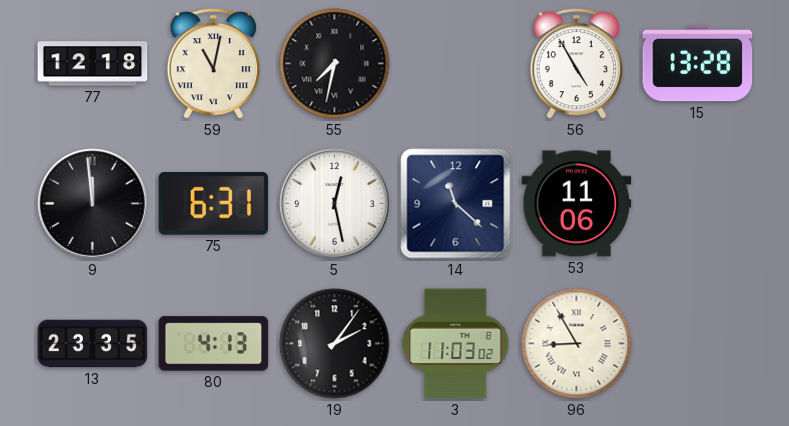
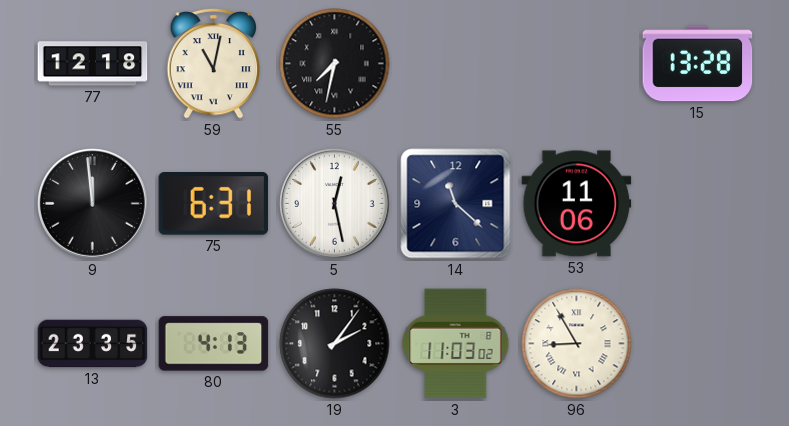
56: 4:55 -> none (576, 63)
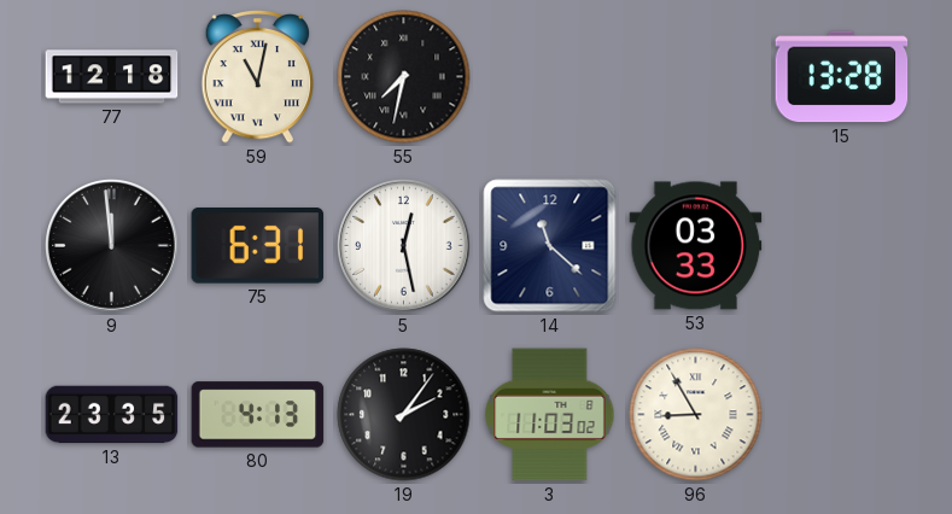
53: 11:06 -> 03:33 (696, 246)
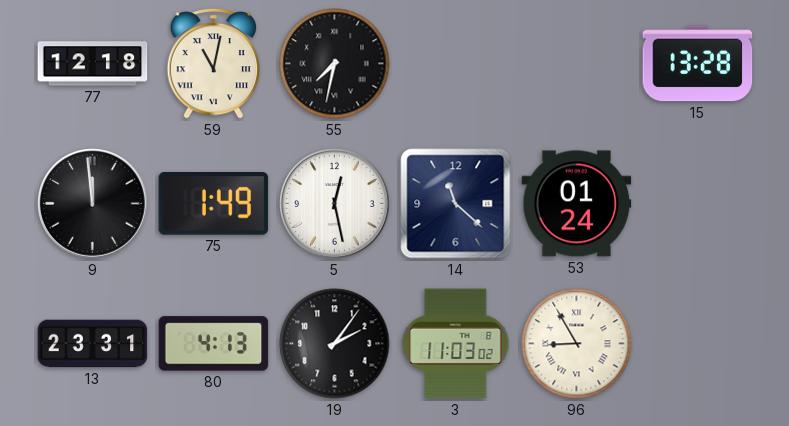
75: 6:31 -> 1:49 (214, 204)
53: 03:33 -> 01:24 (577, 204)
13: 23:35 -> 23:31 (93, 344)
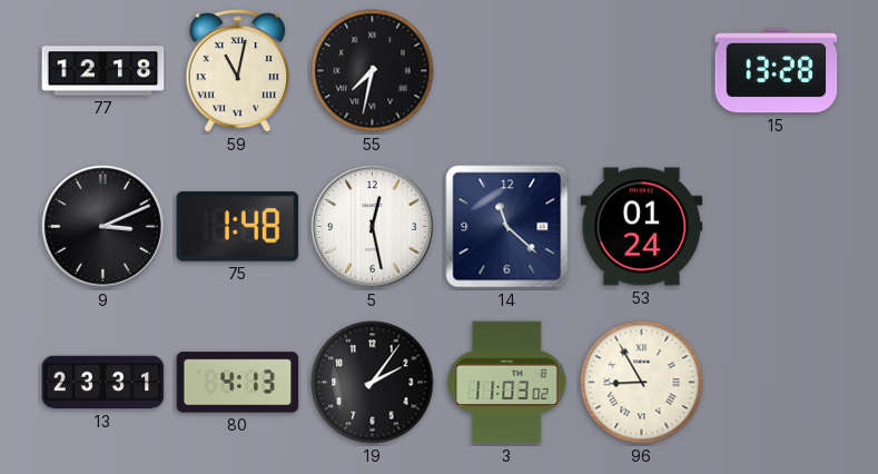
9: 11:59 -> 3:11 (103, 227)
75: 1:49 -> 1:48 (238, 227)
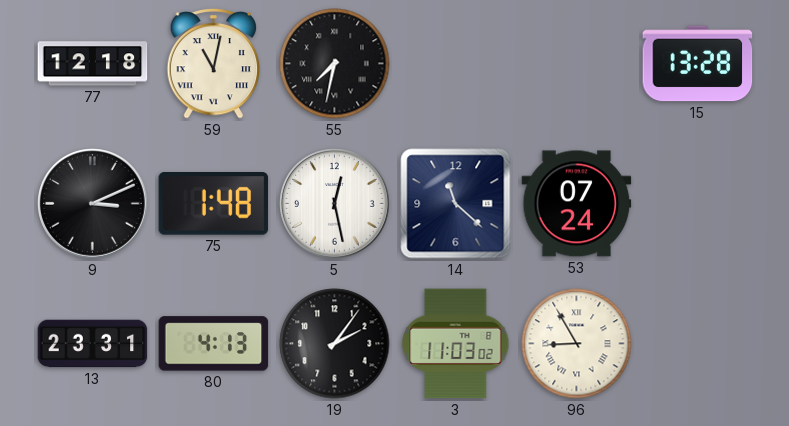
53: 01:24 -> 07:24 (577, 204)
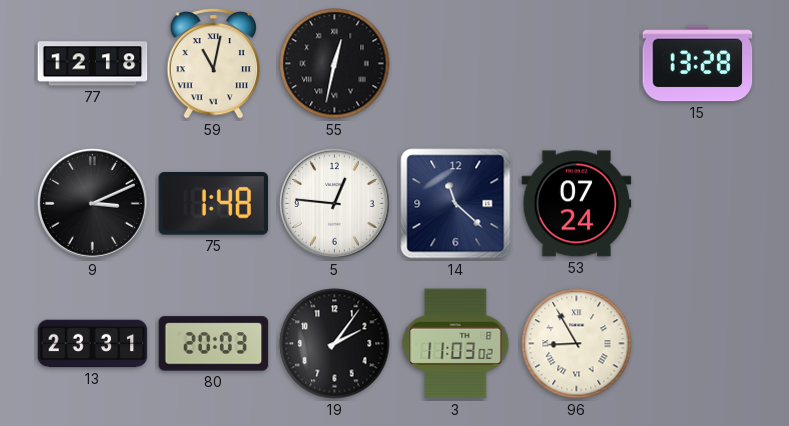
55: 7:32 -> 12:32 (335, 64)
5: 12:28 -> 12:46 (335, 204)
80: 4:13 -> 20:03 (214, 344)
